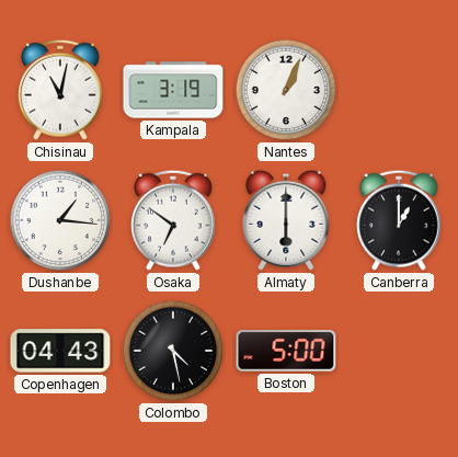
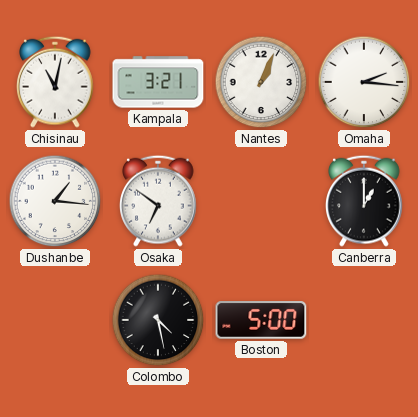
Kampala: 3:19 -> 3:21 (158, 82)
Omaha: none -> 2:16 (364, 82)
Almaty: 6:00 -> none (286, 220)
Copenhagen: 04:43 -> none (60, 351)
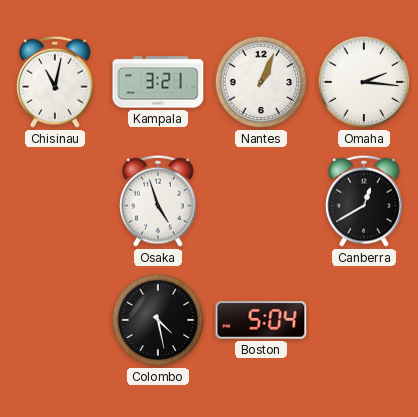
Dushanbe: 1:16 -> none (55, 201)
Osaka: 6:51 -> 4:57 (159, 201)
Canberra: 1:00 -> 12:40 (365, 201)
Boston: 5:00 -> 5:04 (261, 320)
